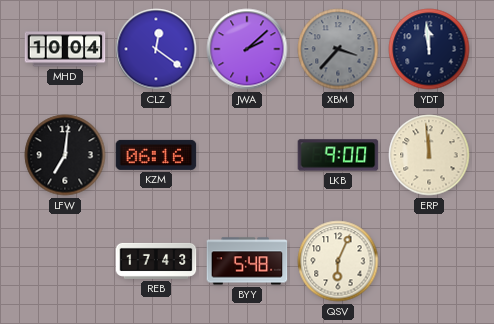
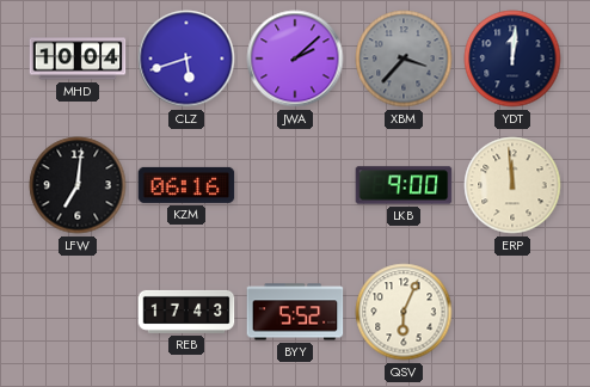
CLZ: 12:21 -> 5:42 (186, 59)
YDT: 11:59 -> 12:01 (512, 59)
BYY: 5:48 -> 5:52 (295, 312)
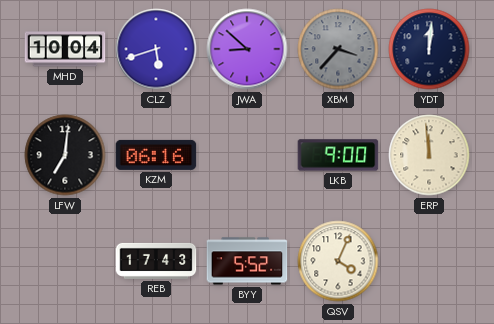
JWA: 2:08 -> 8:52 (247, 49)
QSV: 6:04 -> 4:04 (338, 261)
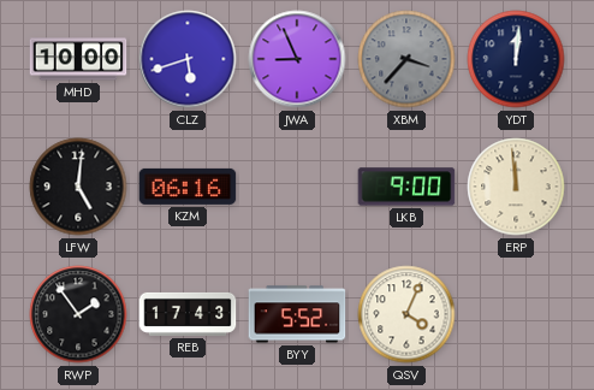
MHD: 10:04 -> 10:00 (78, 59)
JWA: 8:52 -> 8:56 (297, 59)
LFW: 7:01 -> 5:01 (78, 187)
RWP: none -> 1:54 (78, 314)
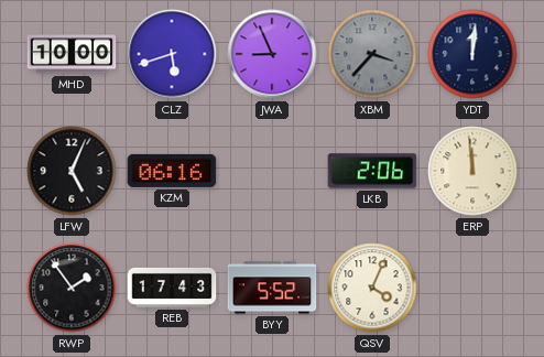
LFW: 5:01 -> 5:04 (72, 171)
LKB: 9:00 -> 2:06 (372, 171)
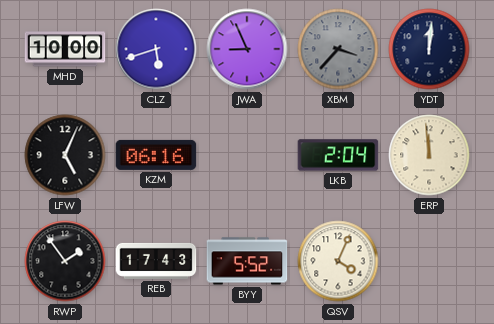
LKB: 2:06 -> 2:04 (338, 155)
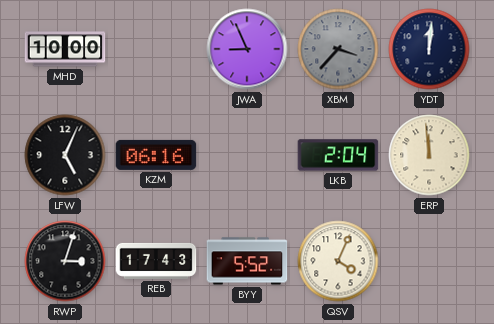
CLZ: 5:42 -> none (156, 49)
RWP: 1:54 -> 3:03 (65, 261)
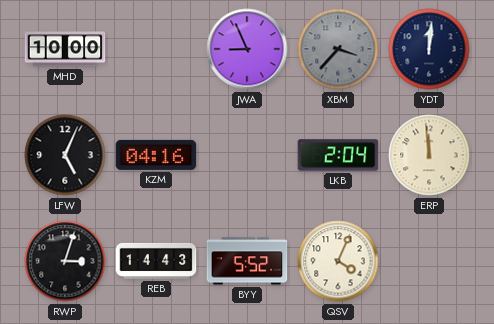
KZM: 06:16 -> 04:16 (156, 155)
REB: 17:43 -> 14:43 (156, 261)
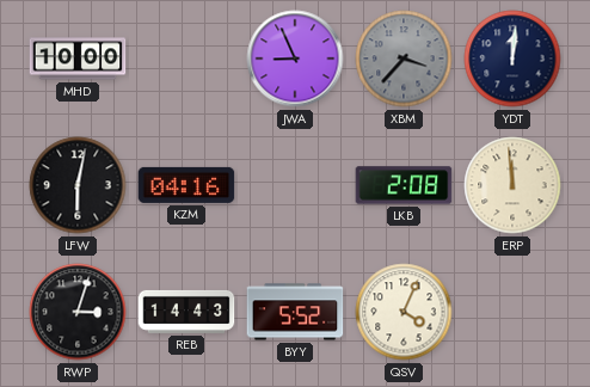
LFW: 5:04 -> 6:02 (78, 185)
LKB: 2:04 -> 2:08 (404, 185)
